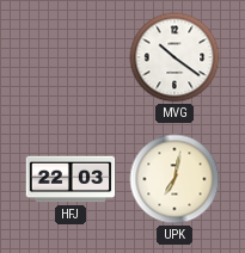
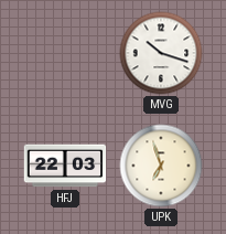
MVG: 10:21 -> 10:18 (161, 53)
UPK: 7:02 -> 6:57 (161, 166)
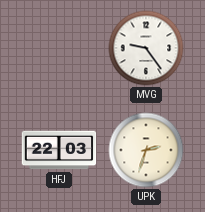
MVG: 10:18 -> 9:24 (146, 48)
UPK: 6:57 -> 2:33 (146, 150)
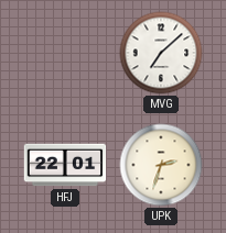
MVG: 9:24 -> 7:08 (161, 53)
HFJ: 22:03 -> 22:01 (65, 165)
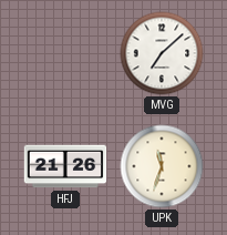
HFJ: 22:01 -> 21:26 (65, 166)
UPK: 2:33 -> 11:33 (162, 166)
